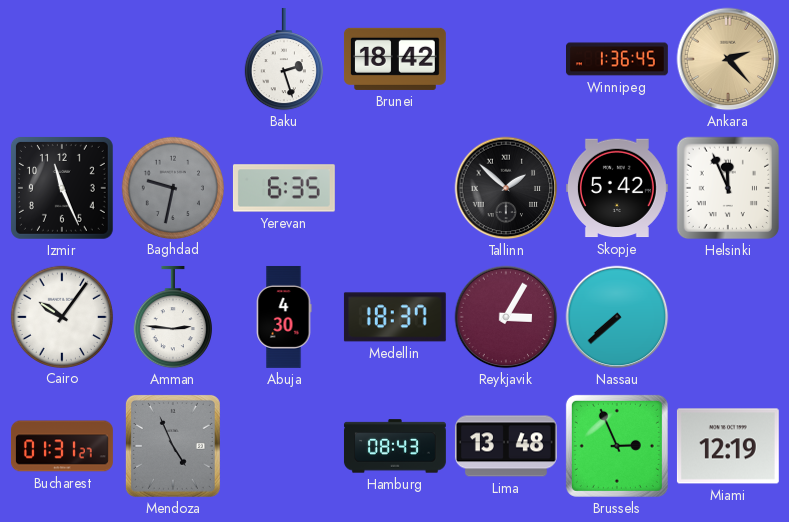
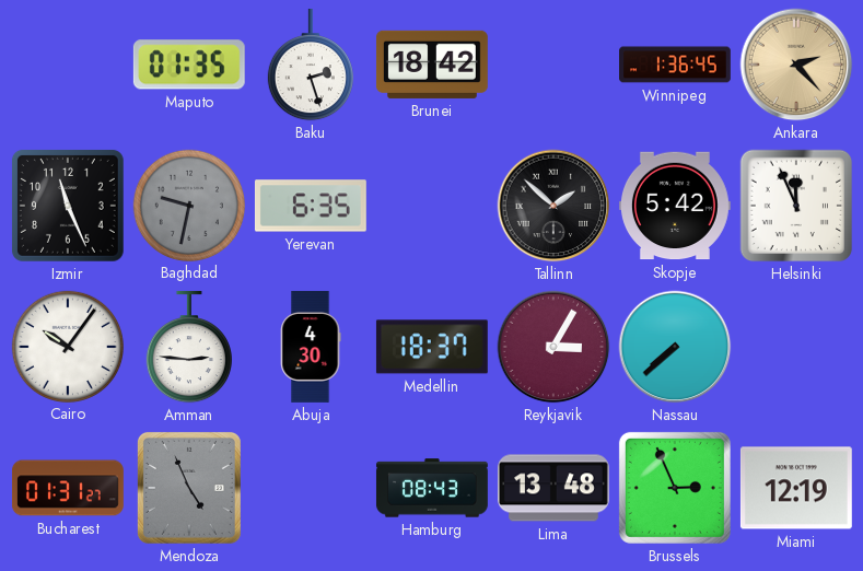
Maputo: none -> 01:35 (189, 65)
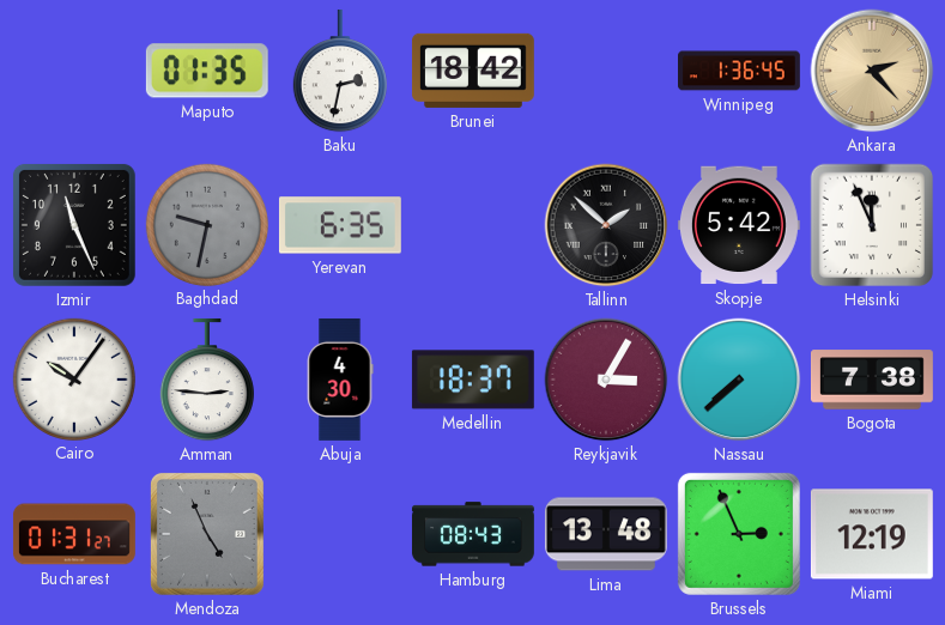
Baku: 2:27 -> 2:32 (340, 71)
Bogota: none -> 7:38 (872, 380)
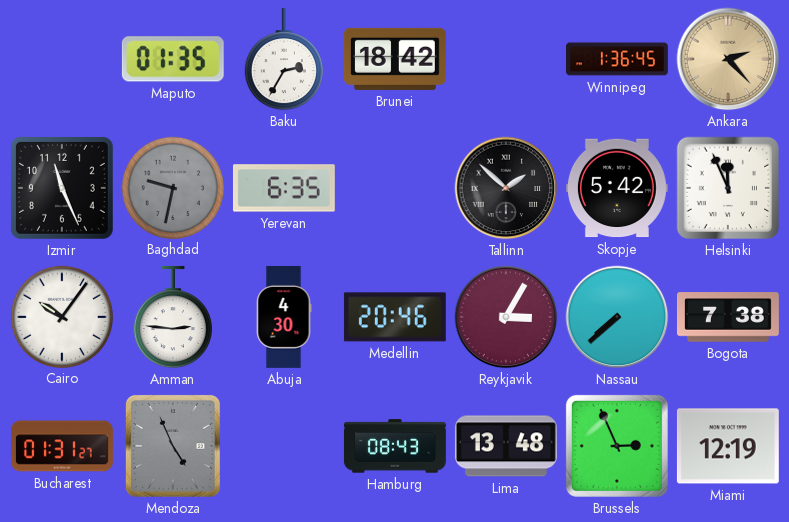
Baku: 2:32 -> 2:35 (284, 59)
Medellin: 18:37 -> 20:46 (395, 317)
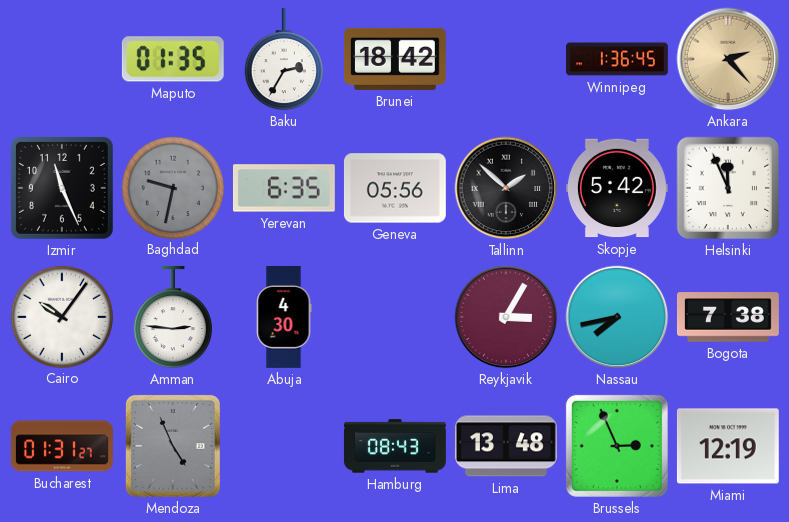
Geneva: none -> 05:56 (395, 188)
Medellin: 20:46 -> none (395, 317)
Nassau: 7:38 -> 7:43 (617, 317)
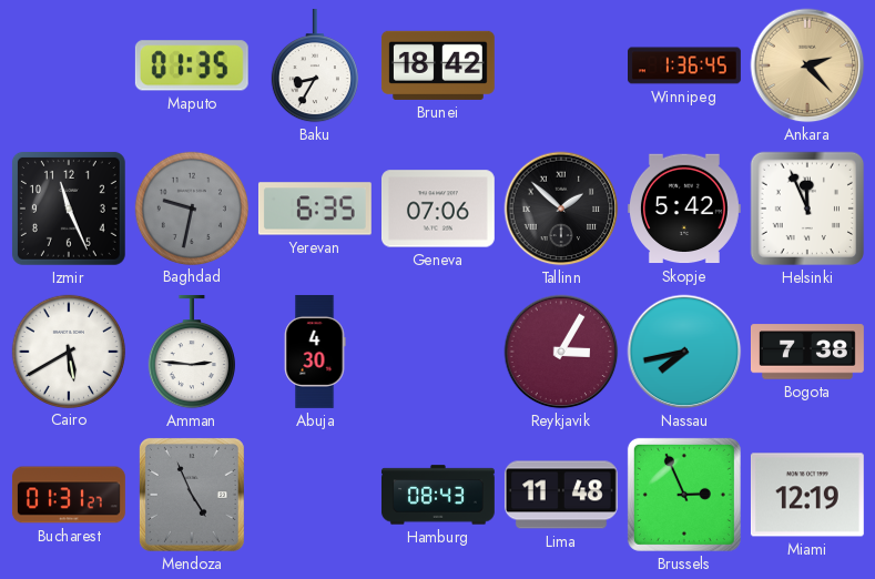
Baku: 2:35 -> 8:35 (315, 65)
Geneva: 05:56 -> 07:06 (438, 209)
Cairo: 10:06 -> 5:40 (68, 351)
Lima: 13:48 -> 11:48 (561, 495)
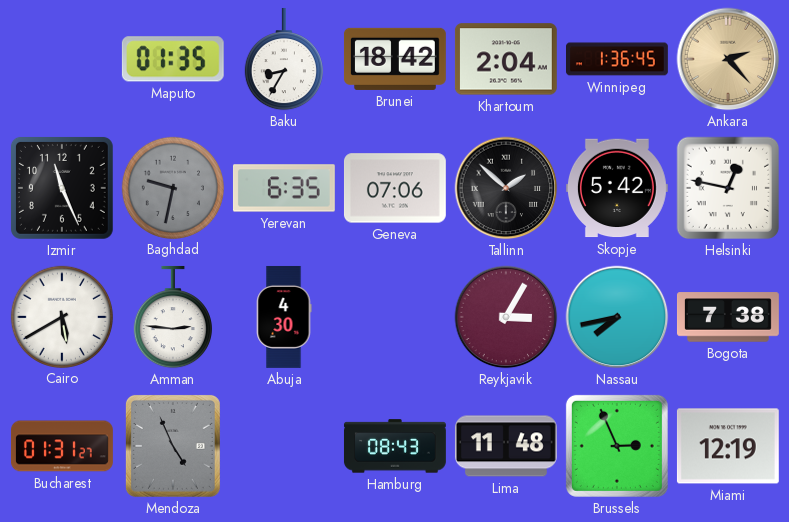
Khartoum: none -> 2:04 (506, 59)
Helsinki: 11:56 -> 12:47 (728, 188)
